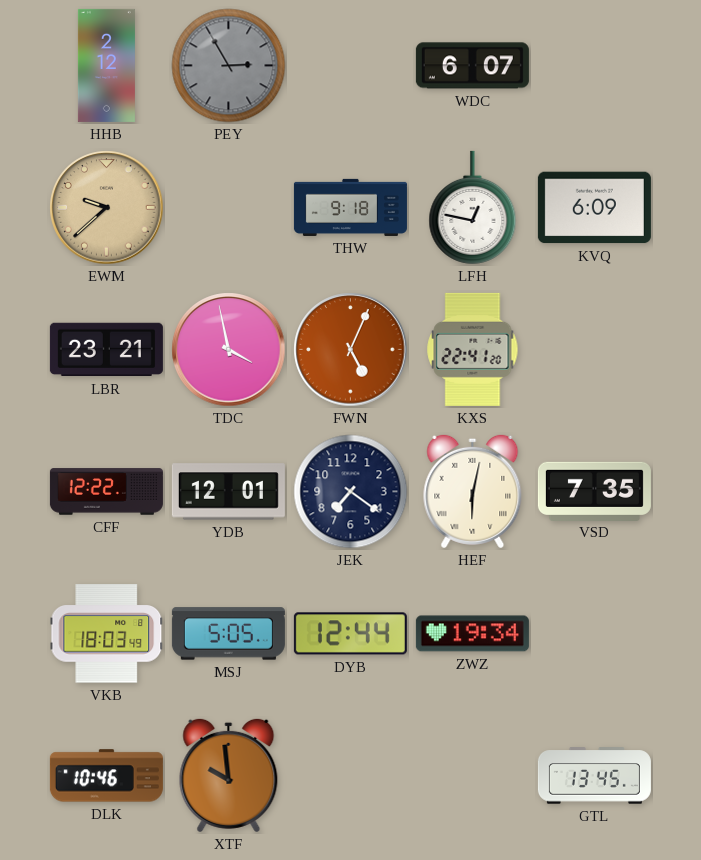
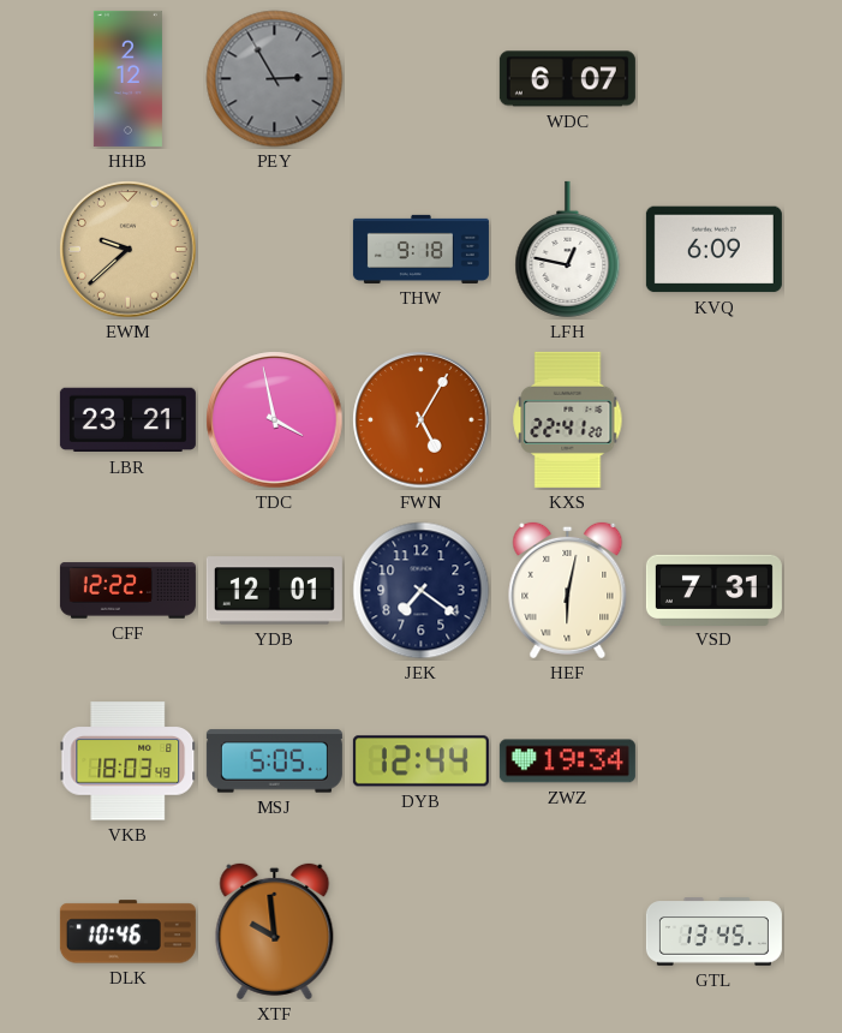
FWN: 5:04 -> 5:05 (422, 420)
VSD: 7:35 -> 7:31 (713, 590)
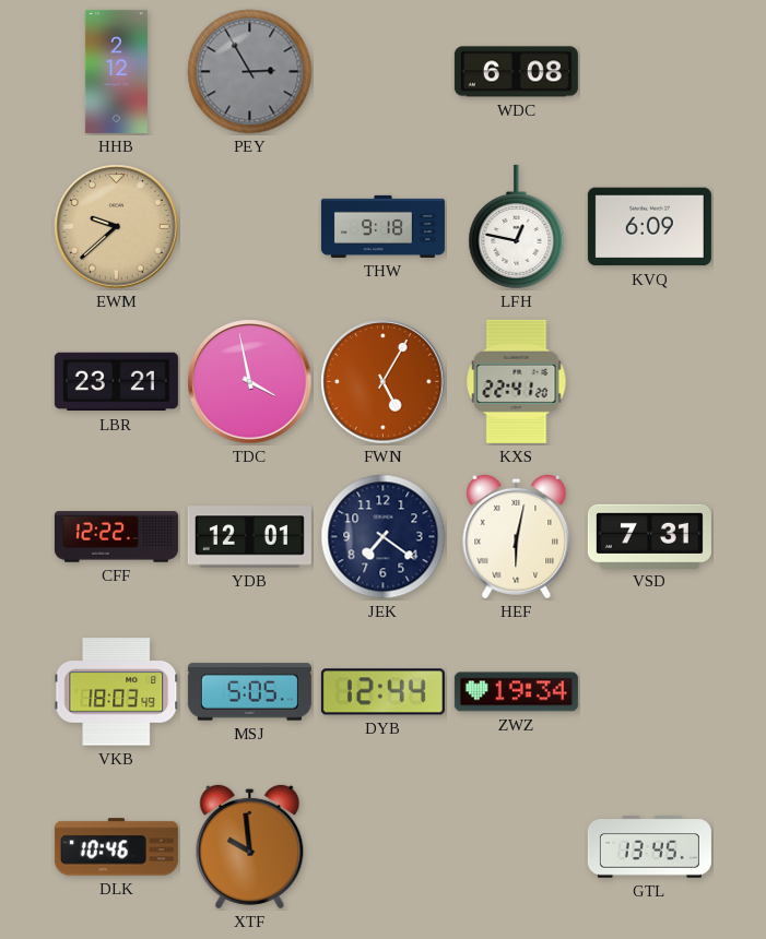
WDC: 6:07 -> 6:08 (516, 72)
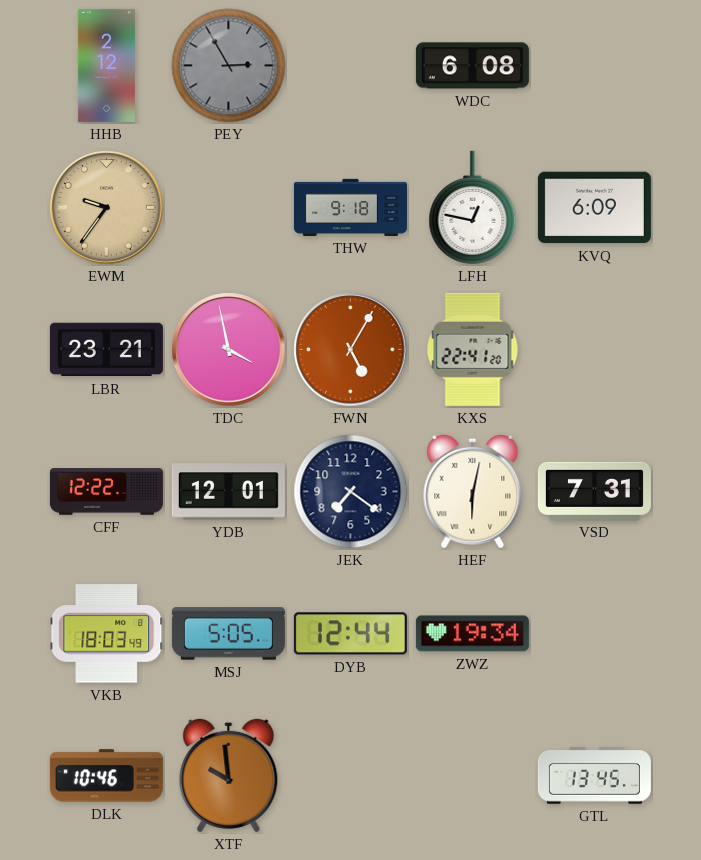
EWM: 9:38 -> 9:36 (107, 208)
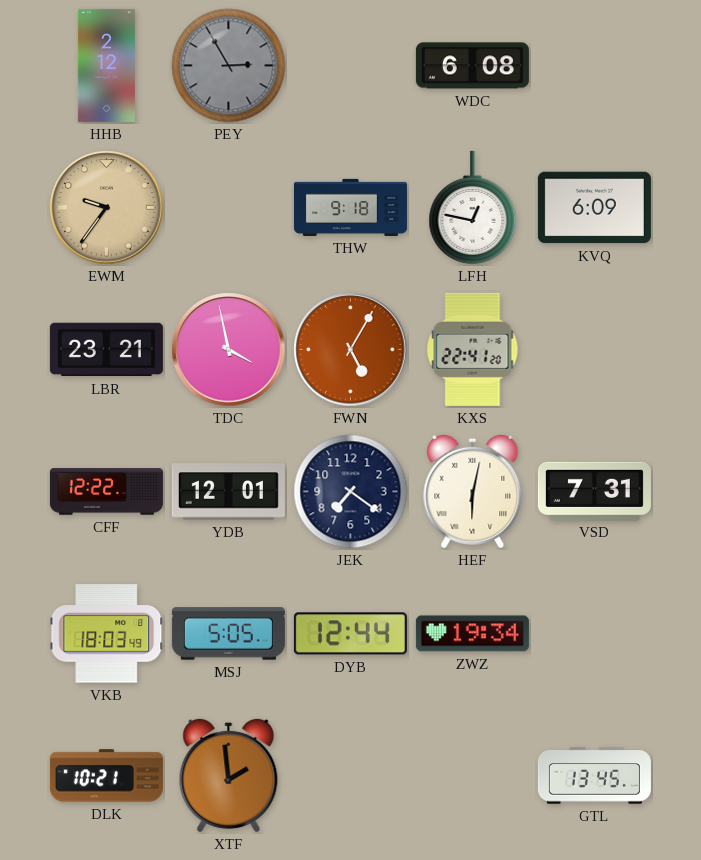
DLK: 10:46 -> 10:21 (106, 776)
XTF: 9:59 -> 1:59 (229, 775)
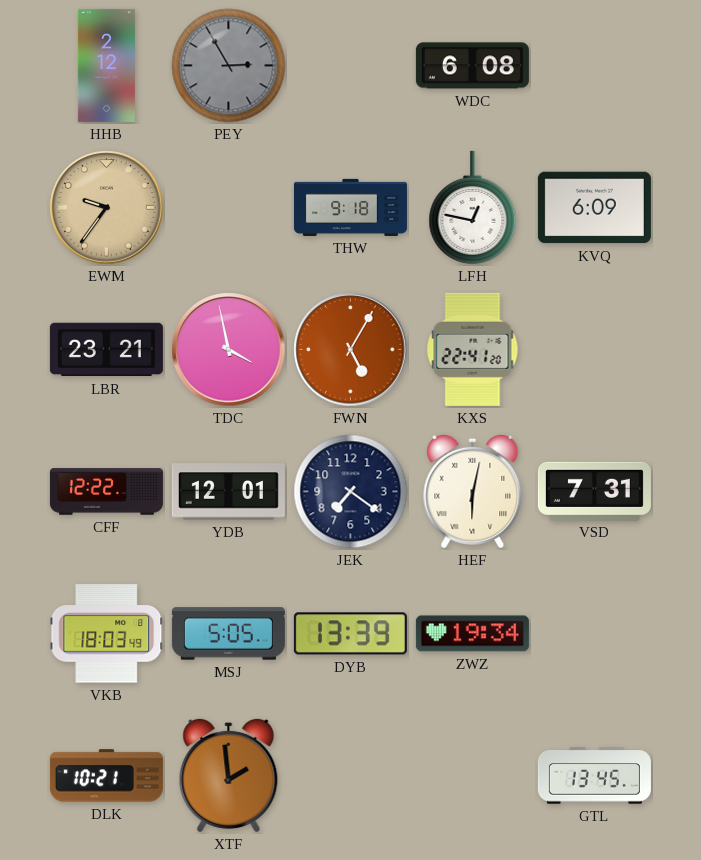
DYB: 12:44 -> 13:39 (350, 634)
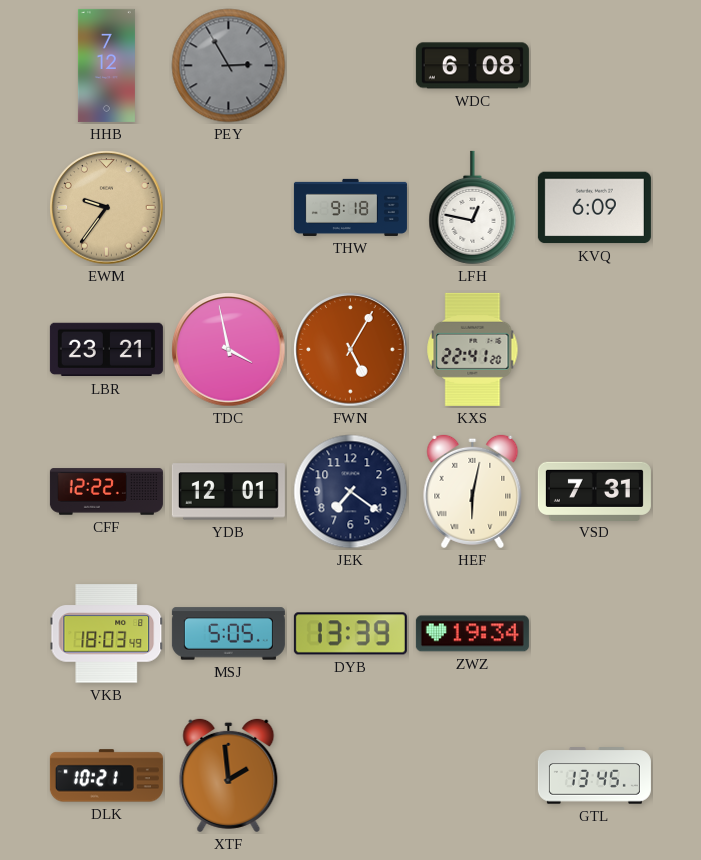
HHB: 2:12 -> 7:12 (106, 65)
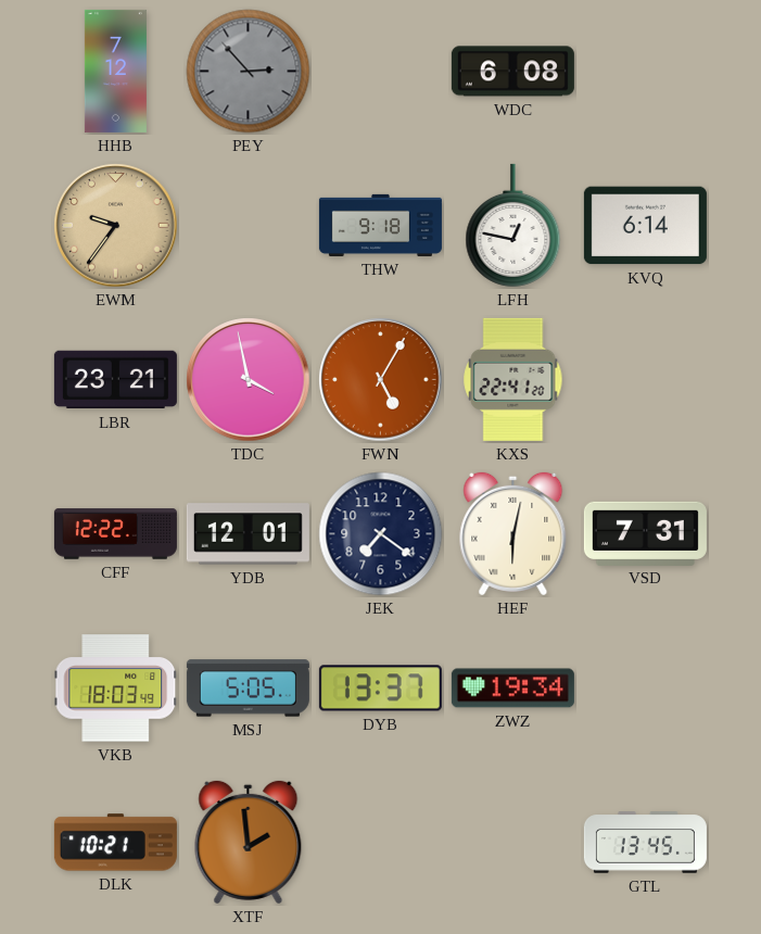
PEY: 2:55 -> 2:53 (249, 72)
KVQ: 6:09 -> 6:14 (645, 226)
DYB: 13:39 -> 13:37 (380, 689)
